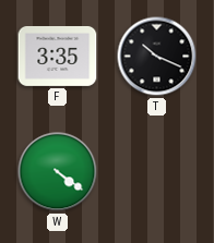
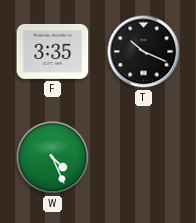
W: 4:21 -> 4:26 (53, 158)
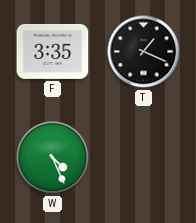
T: 10:19 -> 1:19 (144, 52)
